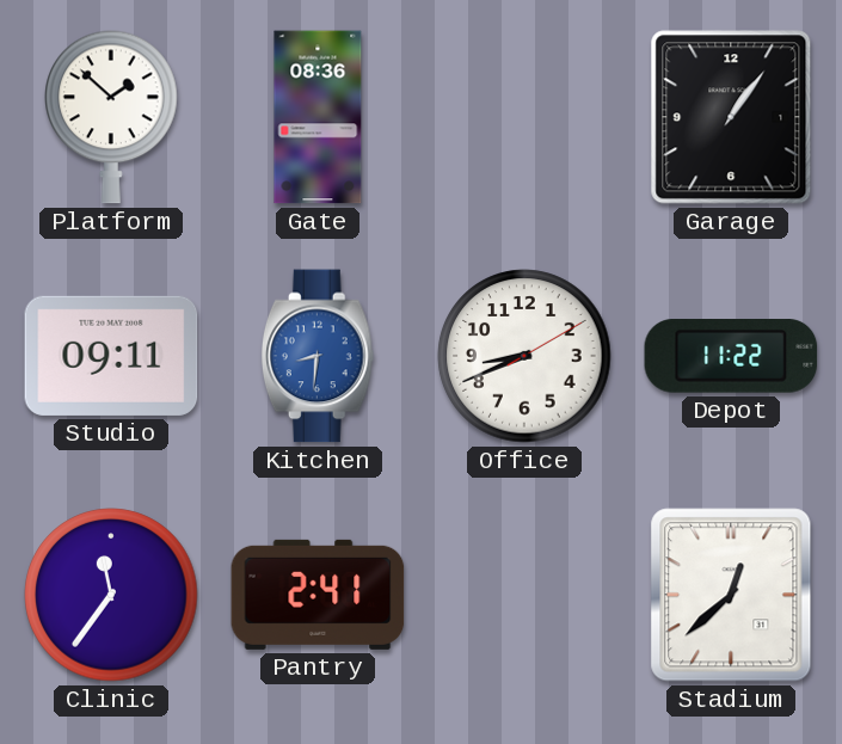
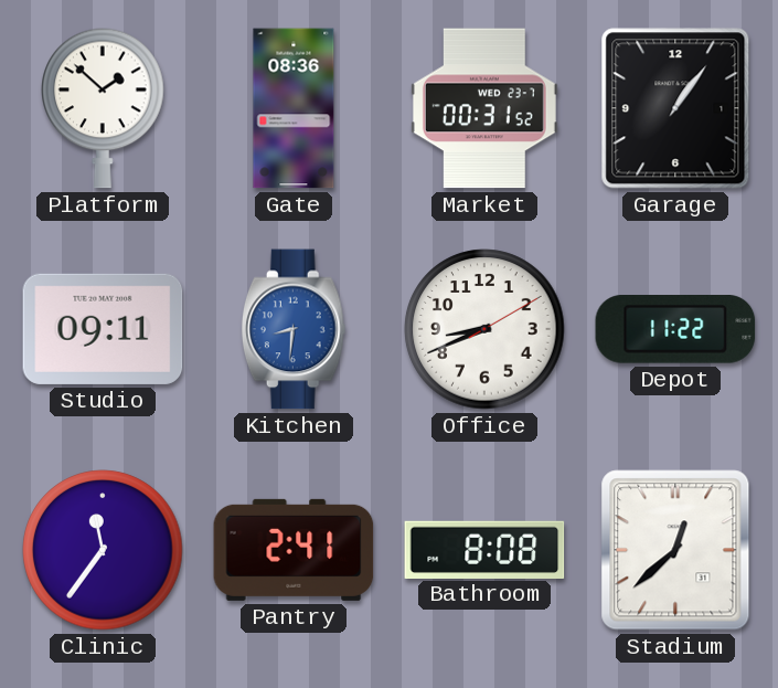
Market: none -> 00:31 (484, 108)
Bathroom: none -> 8:08 (484, 549)
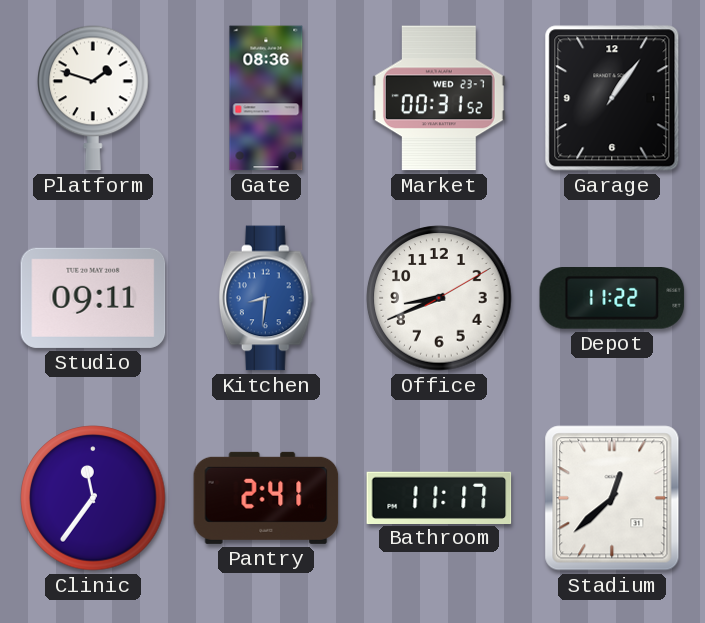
Platform: 1:52 -> 1:48 (93, 98)
Bathroom: 8:08 -> 11:17 (439, 497)
